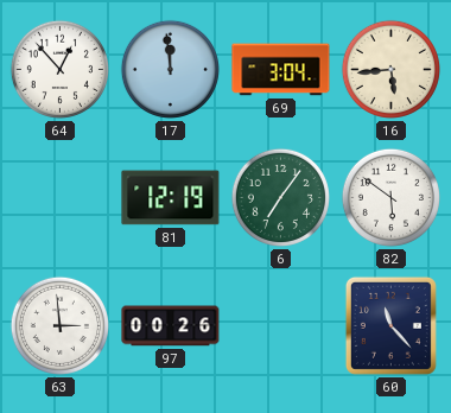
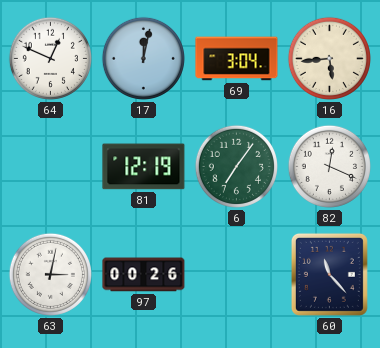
64: 12:53 -> 12:49 (50, 58)
17: 11:59 -> 12:02 (143, 58)
82: 5:51 -> 12:19 (329, 166)
63: 2:59 -> 3:02 (50, 274)
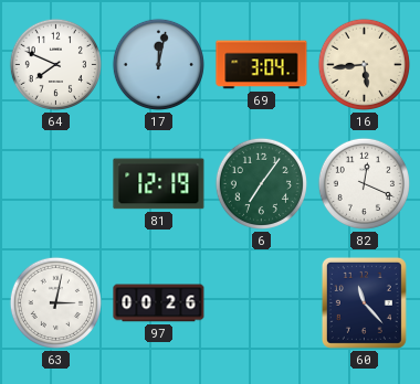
64: 12:49 -> 7:49 (55, 64)
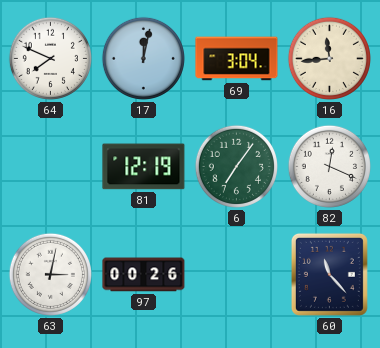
16: 5:44 -> 11:44 (329, 58)
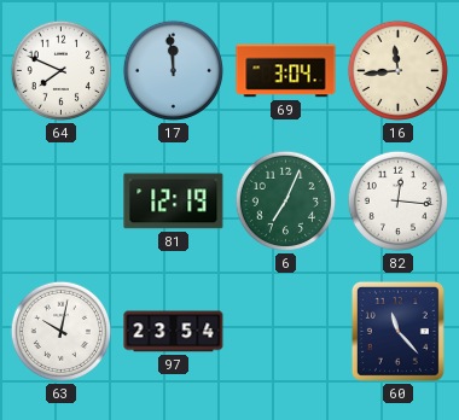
17: 12:02 -> 11:59 (173, 70)
6: 7:06 -> 7:04 (285, 200)
82: 12:19 -> 12:16 (397, 200)
63: 3:02 -> 10:02 (60, 331)
97: 00:26 -> 23:54 (174, 332)
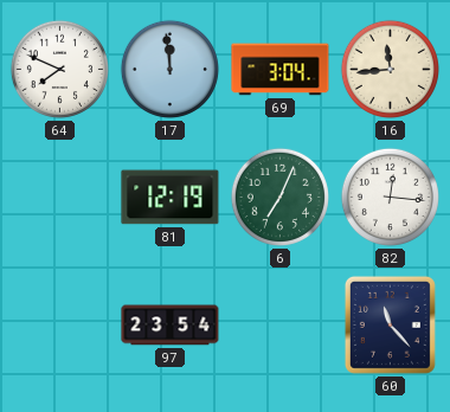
63: 10:02 -> none (60, 331)
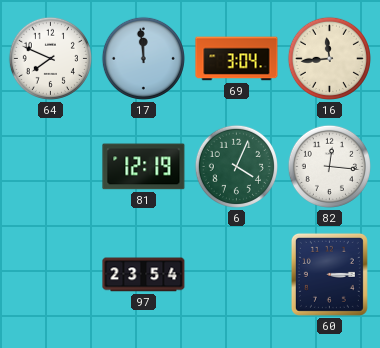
6: 7:04 -> 4:04 (236, 166)
60: 11:23 -> 3:15 (329, 274)
